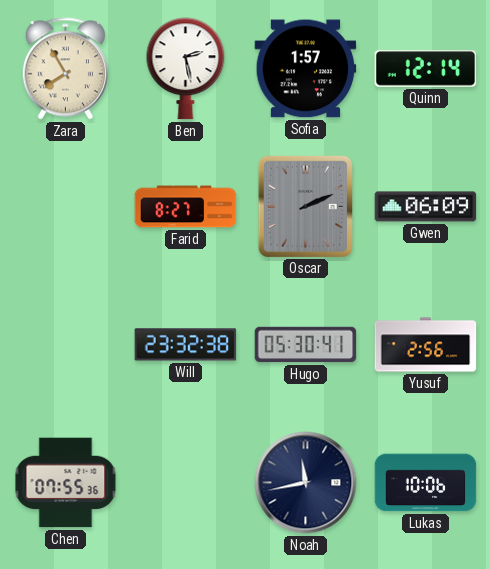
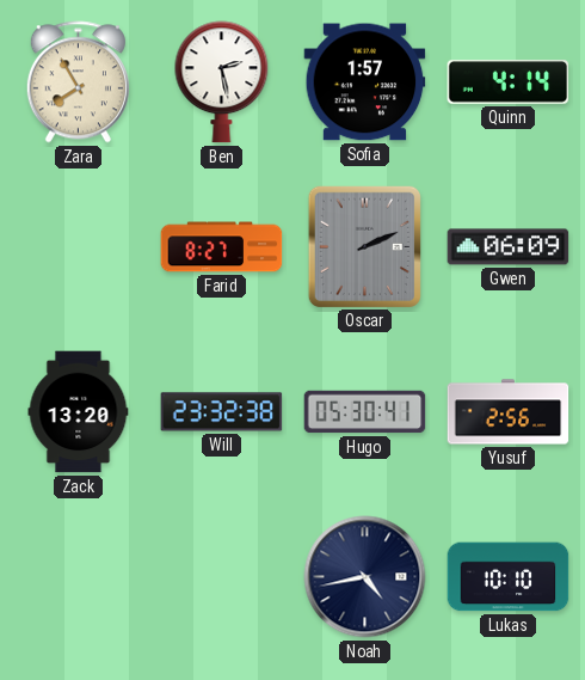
Quinn: 12:14 -> 4:14 (509, 82)
Zack: none -> 13:20 (79, 412)
Chen: 07:55 -> none (66, 483)
Noah: 11:43 -> 4:43 (365, 577)
Lukas: 10:06 -> 10:10 (509, 577)
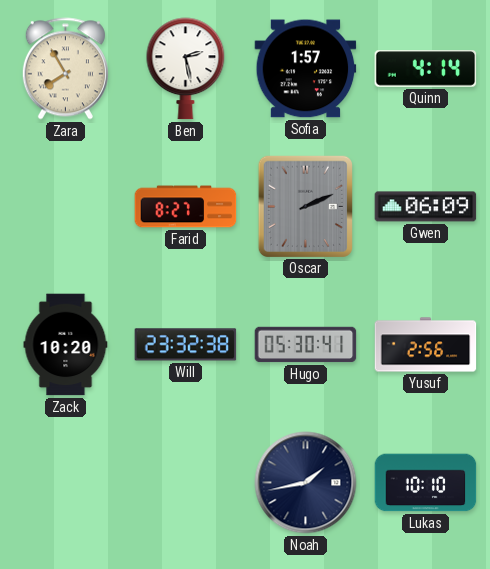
Zack: 13:20 -> 10:20 (66, 345)
Noah: 4:43 -> 1:43 (306, 483)
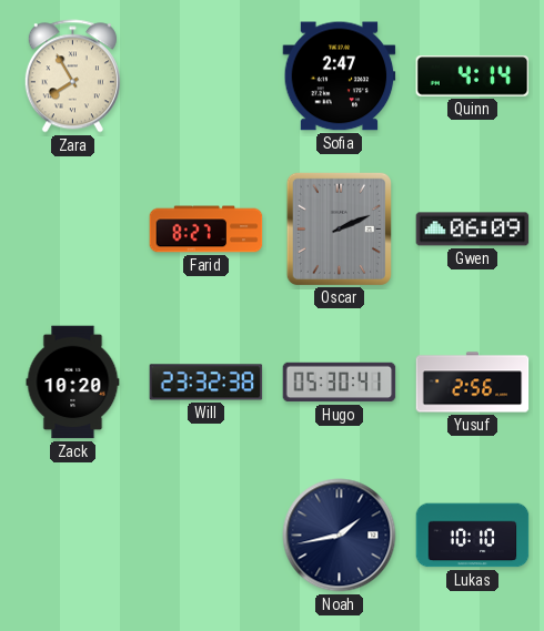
Ben: 2:28 -> none (186, 69)
Sofia: 1:57 -> 2:47 (340, 77)
